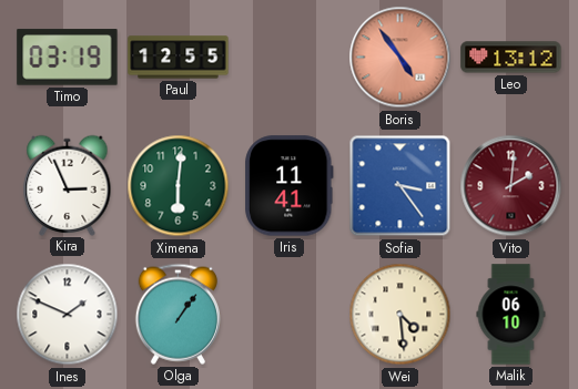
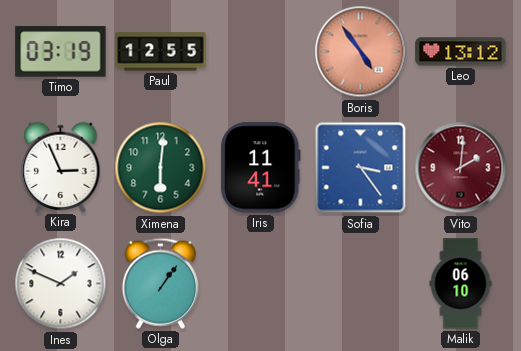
Wei: 4:29 -> none (400, 315)
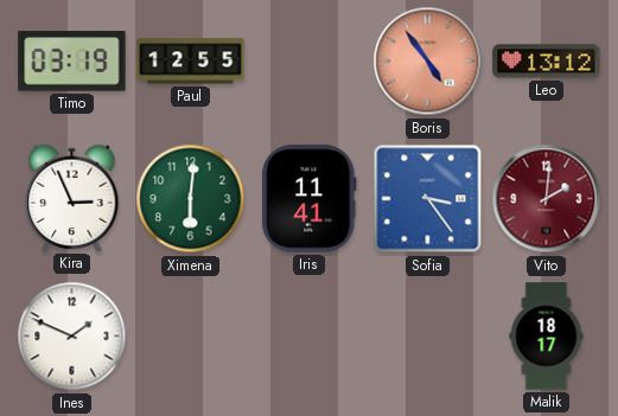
Olga: 1:06 -> none (160, 283)
Malik: 06:10 -> 18:17 (547, 337)
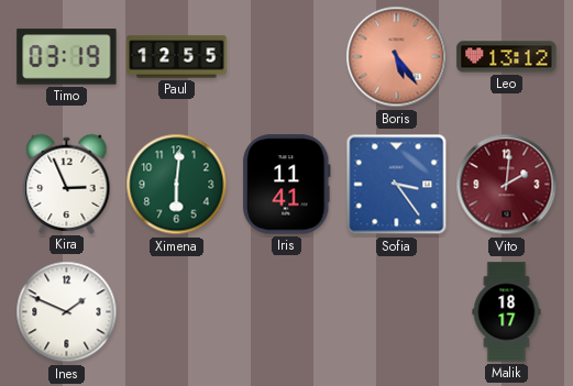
Boris: 4:54 -> 5:24 (397, 57)
